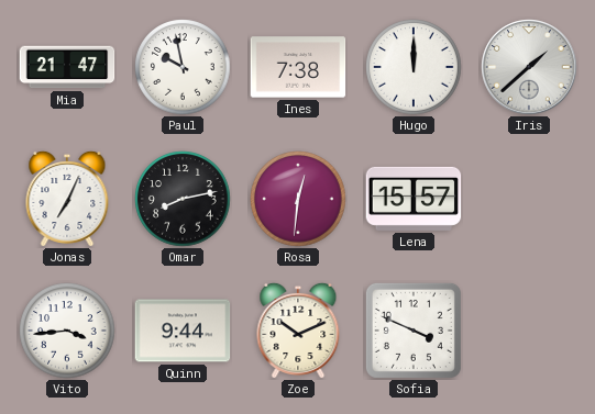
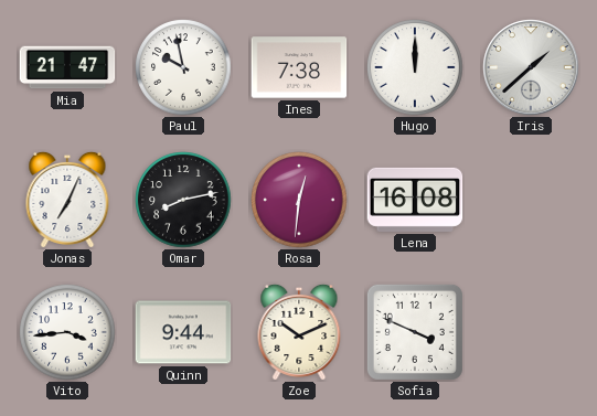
Lena: 15:57 -> 16:08 (415, 200)
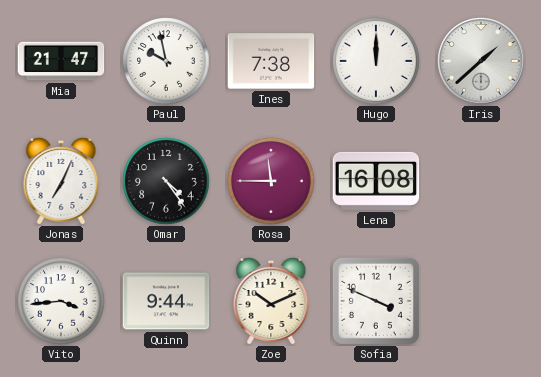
Omar: 8:13 -> 4:24 (166, 181)
Rosa: 12:31 -> 11:45 (271, 181)
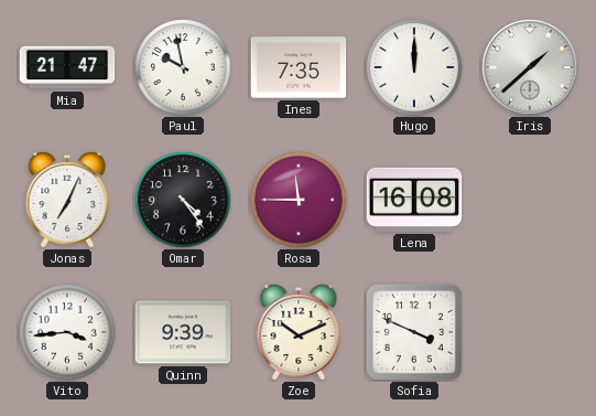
Ines: 7:38 -> 7:35 (299, 67)
Quinn: 9:44 -> 9:39 (183, 332)
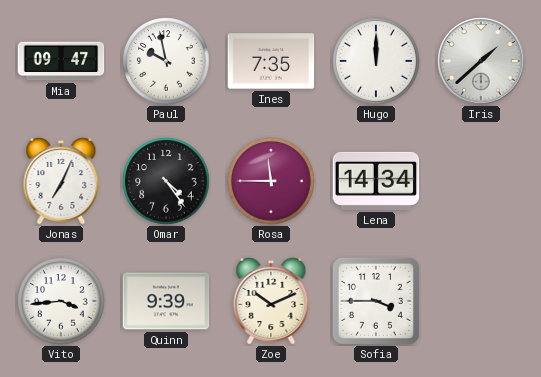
Mia: 21:47 -> 09:47 (61, 61)
Lena: 16:08 -> 14:34 (376, 181)
Sofia: 3:49 -> 3:45 (376, 301)
